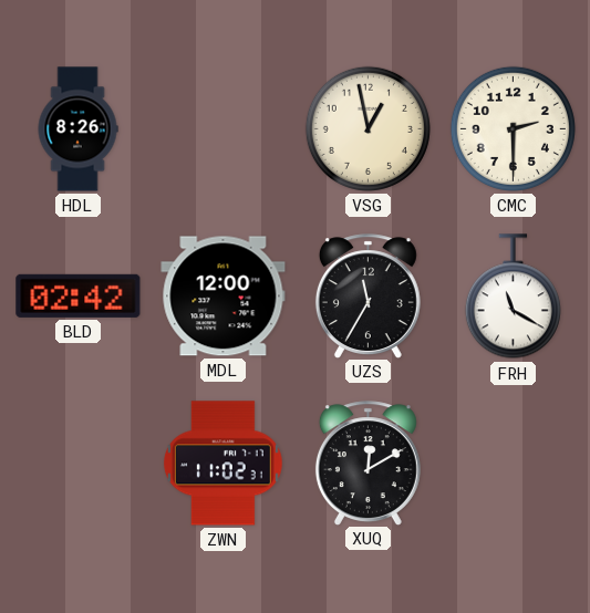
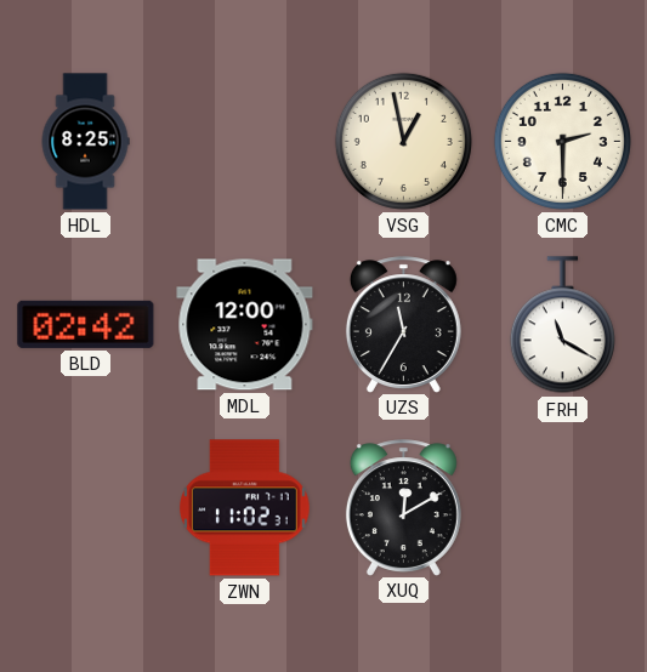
HDL: 8:26 -> 8:25 (85, 142)
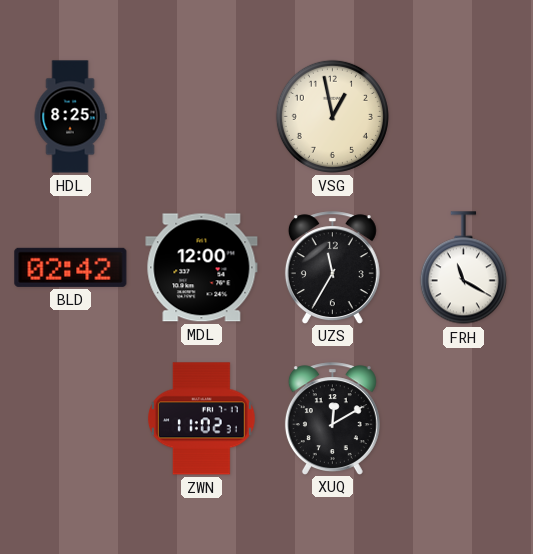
CMC: 2:30 -> none (562, 141)
